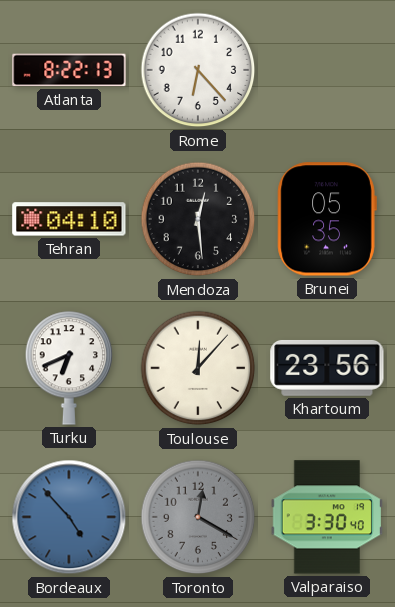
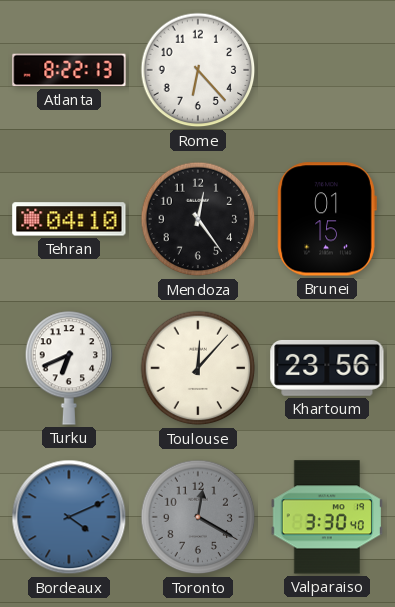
Mendoza: 12:29 -> 12:24 (198, 219)
Brunei: 05:35 -> 01:15 (327, 219)
Bordeaux: 4:53 -> 4:11 (69, 517)
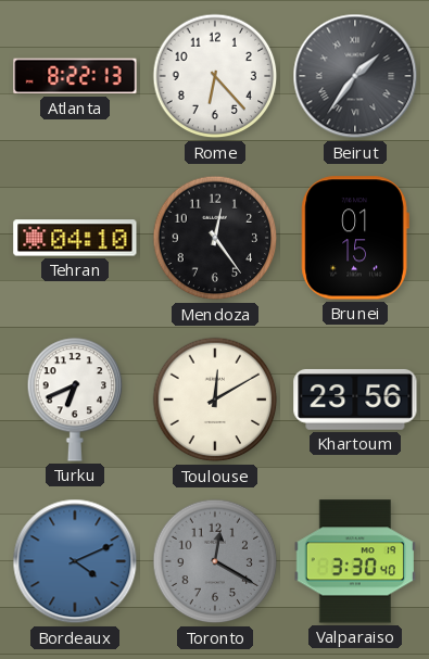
Beirut: none -> 1:36 (355, 76)
Toulouse: 12:07 -> 12:10 (215, 400)
